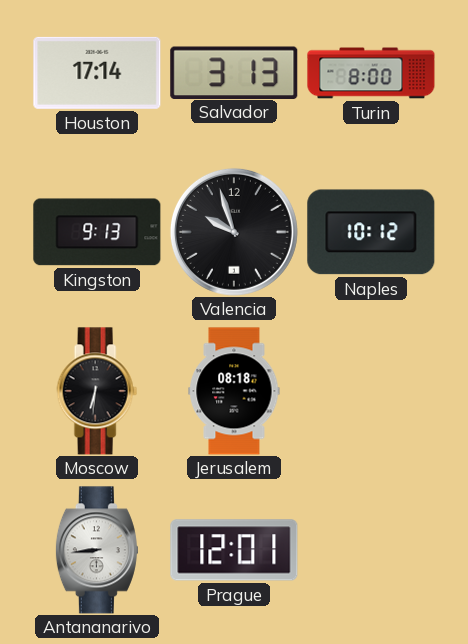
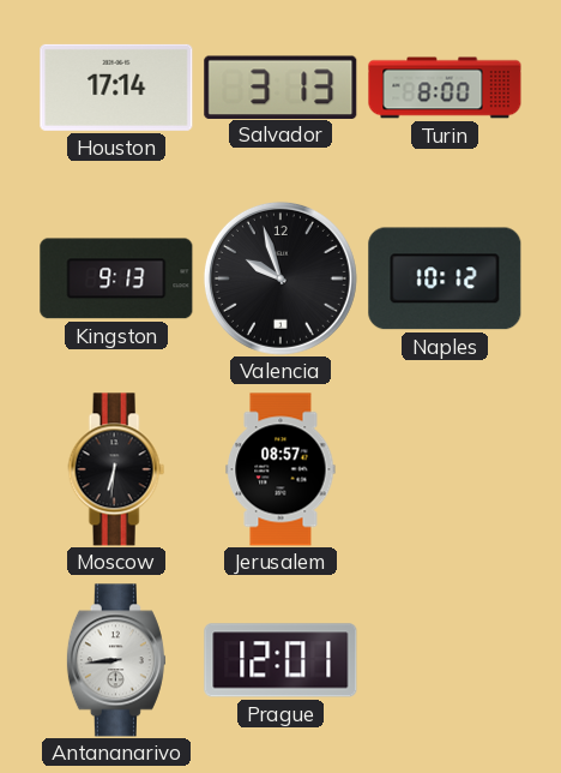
Jerusalem: 08:18 -> 08:57 (280, 469)
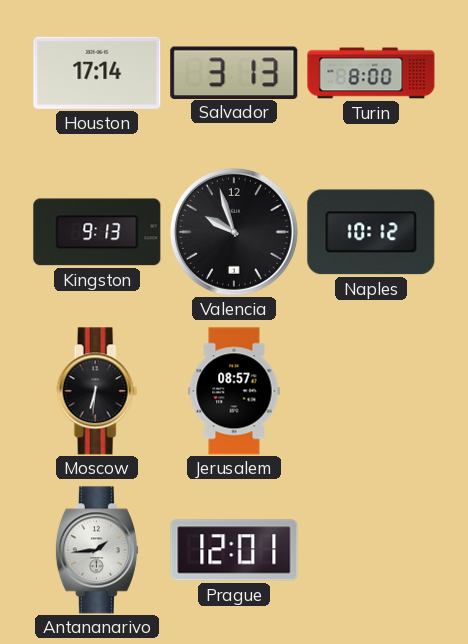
Antananarivo: 8:44 -> 1:44 (97, 550)
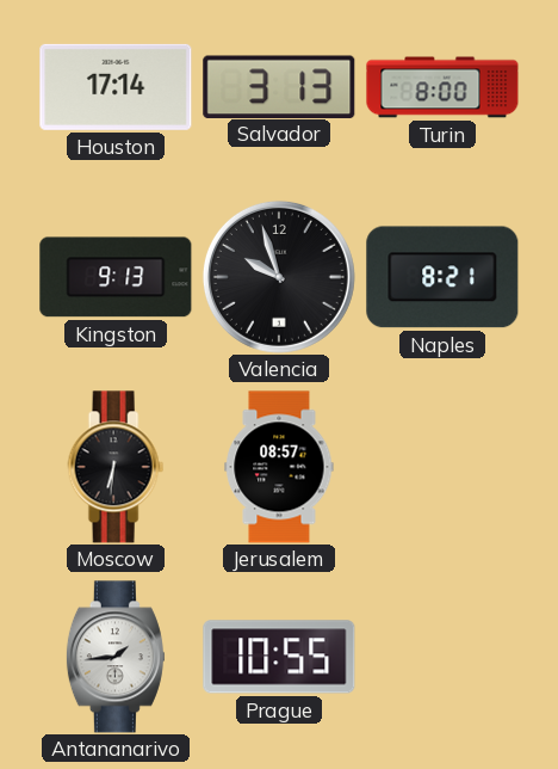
Naples: 10:12 -> 8:21 (442, 277)
Prague: 12:01 -> 10:55 (279, 657)
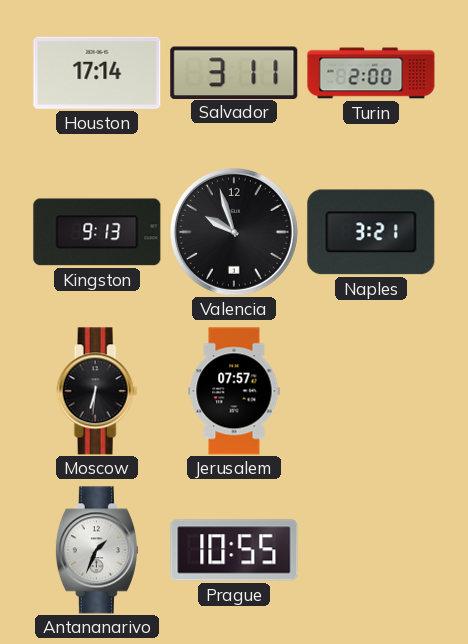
Salvador: 3:13 -> 3:11 (234, 72)
Turin: 8:00 -> 2:00 (371, 73)
Naples: 8:21 -> 3:21 (371, 232)
Jerusalem: 08:57 -> 07:57 (234, 391)
Antananarivo: 1:44 -> 1:34 (97, 550)
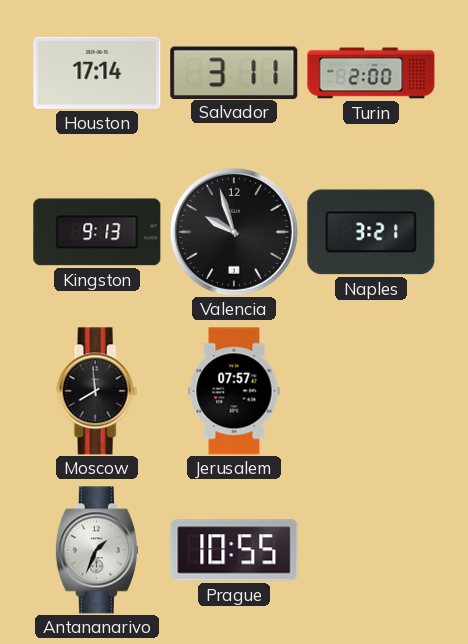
Moscow: 6:31 -> 7:59 (97, 391)
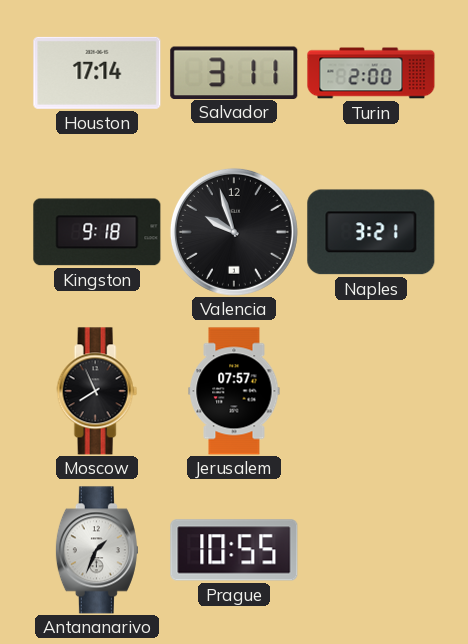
Kingston: 9:13 -> 9:18 (97, 232)
Moscow: 7:59 -> 7:56 (97, 391)
